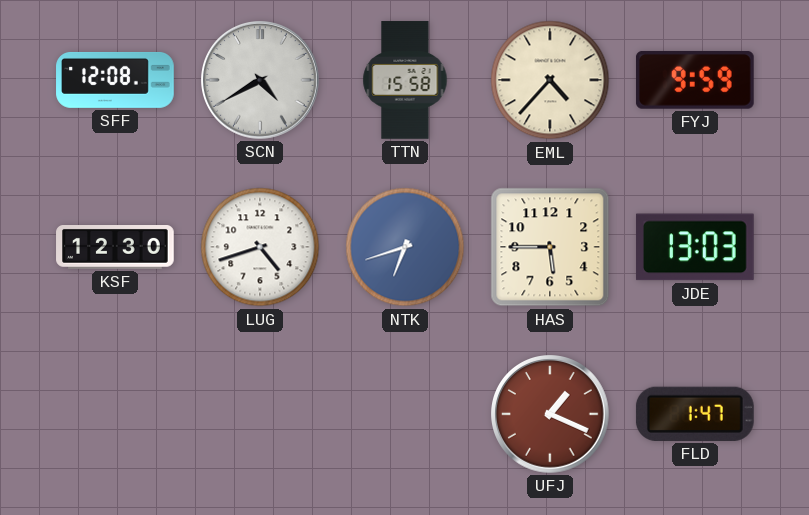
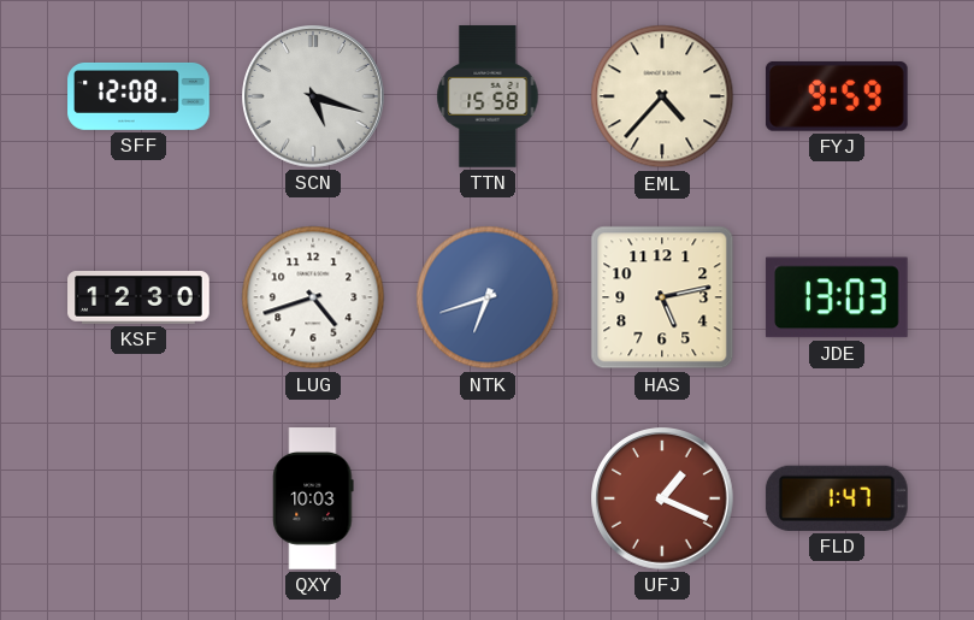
SCN: 4:40 -> 5:18 (314, 98)
HAS: 5:45 -> 5:13 (662, 297)
QXY: none -> 10:03 (313, 498)
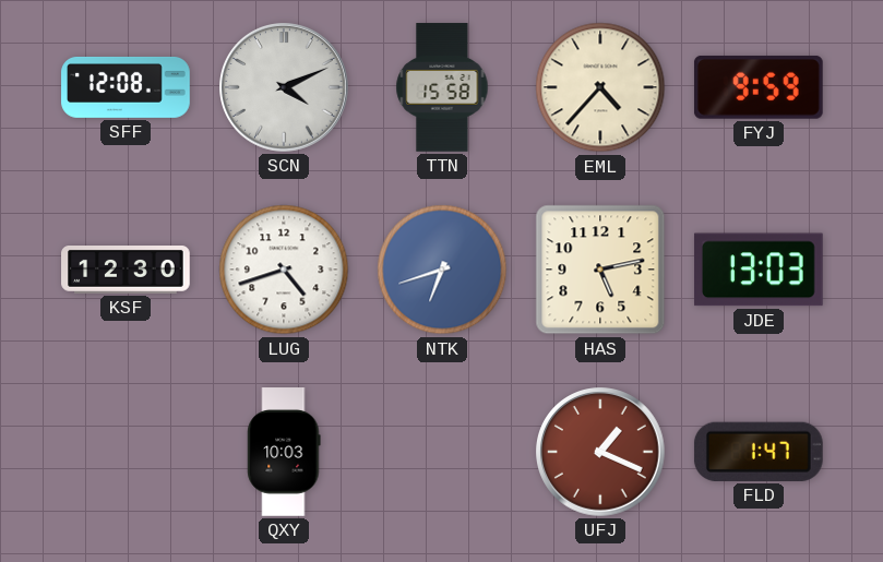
SCN: 5:18 -> 4:11 (285, 88)
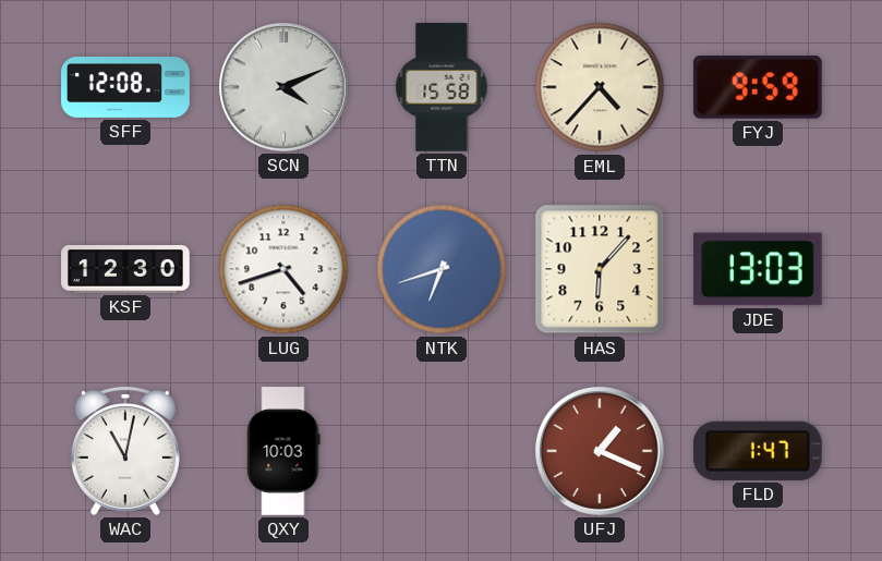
HAS: 5:13 -> 6:07 (600, 269)
WAC: none -> 11:02 (125, 451)
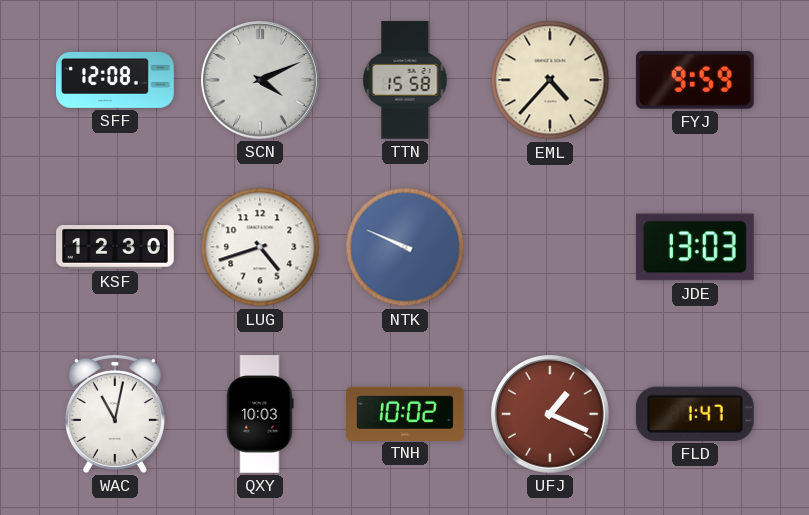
NTK: 6:42 -> 9:49 (405, 247)
HAS: 6:07 -> none (600, 269)
TNH: none -> 10:02 (406, 413)
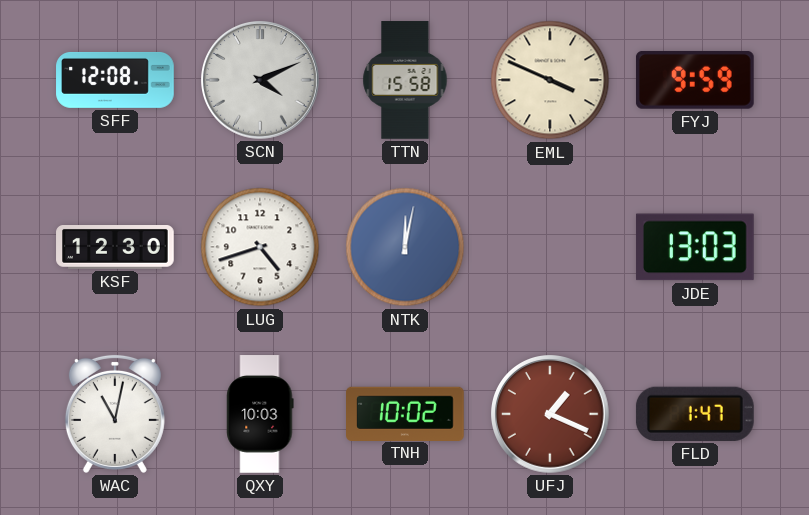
EML: 4:37 -> 3:49 (550, 80)
NTK: 9:49 -> 12:02 (405, 247)
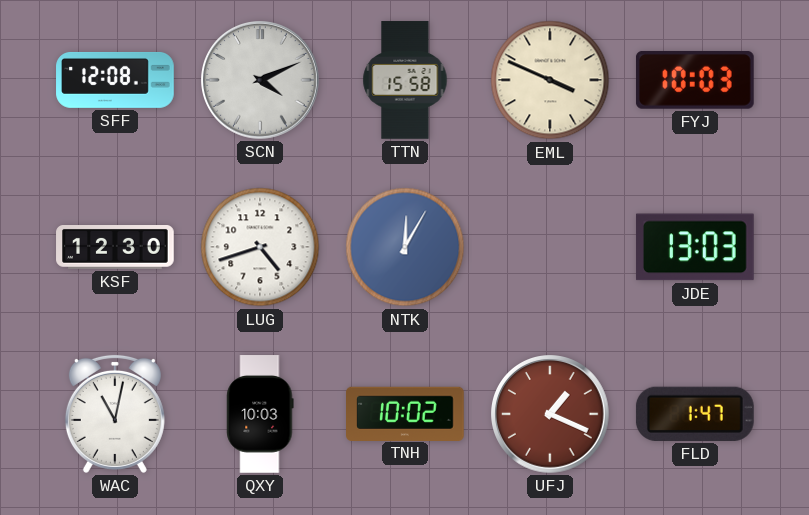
FYJ: 9:59 -> 10:03 (695, 80)
NTK: 12:02 -> 12:05 (405, 247)
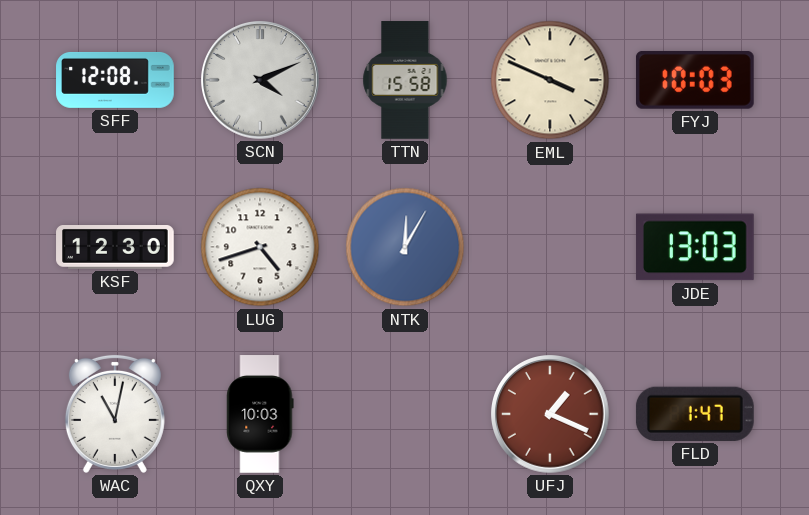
TNH: 10:02 -> none (406, 413)
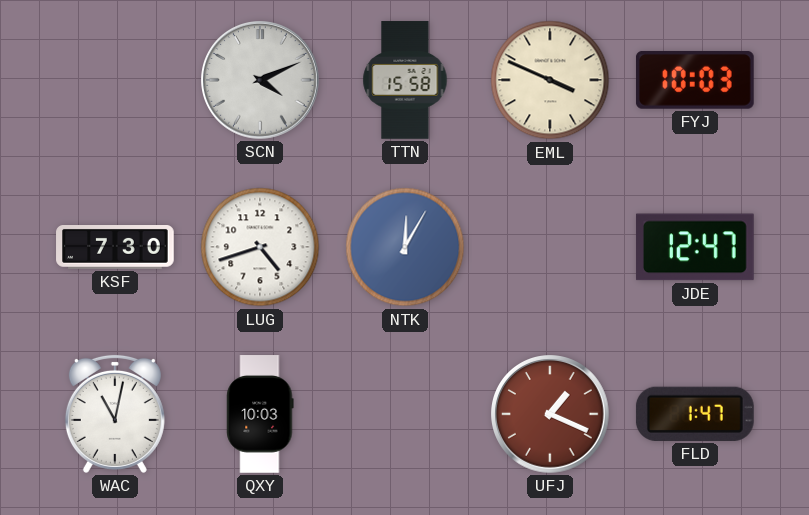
SFF: 12:08 -> none (115, 80)
KSF: 12:30 -> 7:30 (115, 248)
JDE: 13:03 -> 12:47 (695, 247)
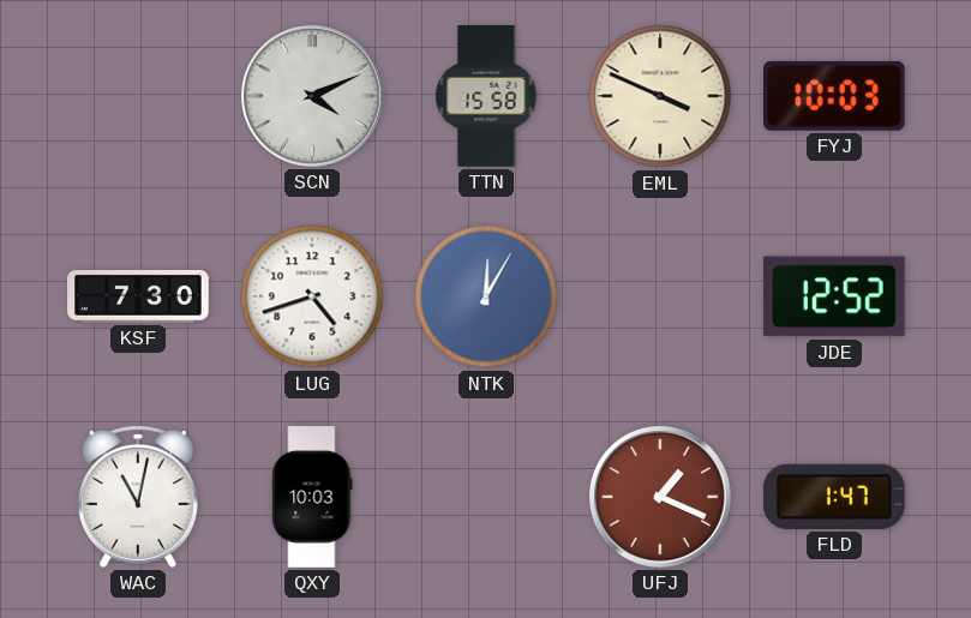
JDE: 12:47 -> 12:52 (834, 296)
